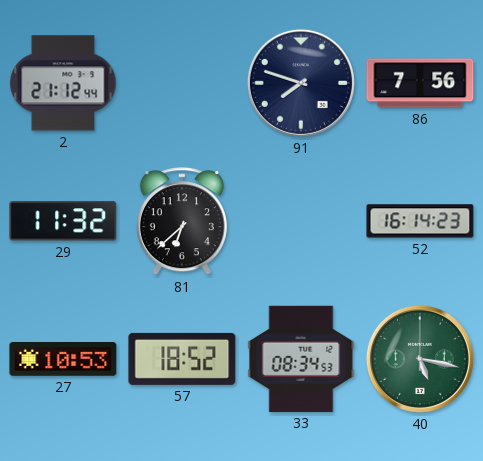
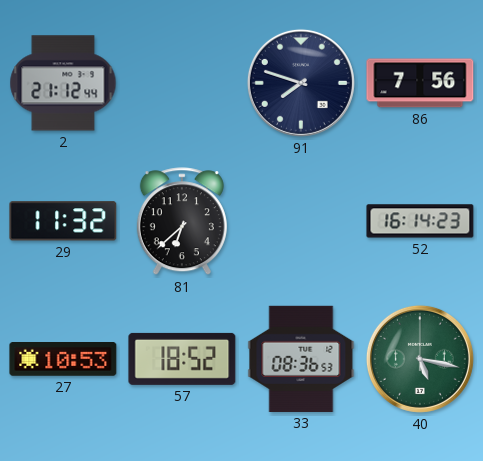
33: 08:34 -> 08:36 (301, 359)
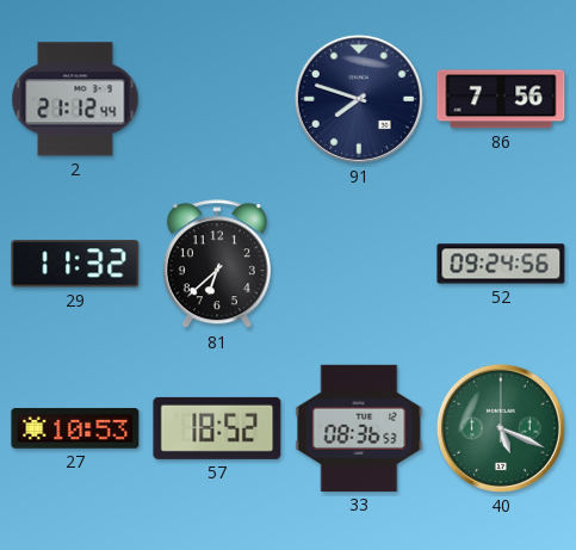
52: 16:14 -> 09:24 (501, 264)
40: 5:17 -> 5:19 (501, 428)
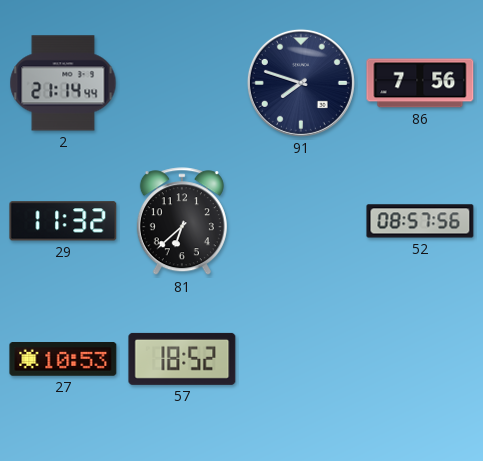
2: 21:12 -> 21:14 (63, 83)
52: 09:24 -> 08:57 (420, 221)
33: 08:36 -> none (359, 428)
40: 5:19 -> none (501, 428)
